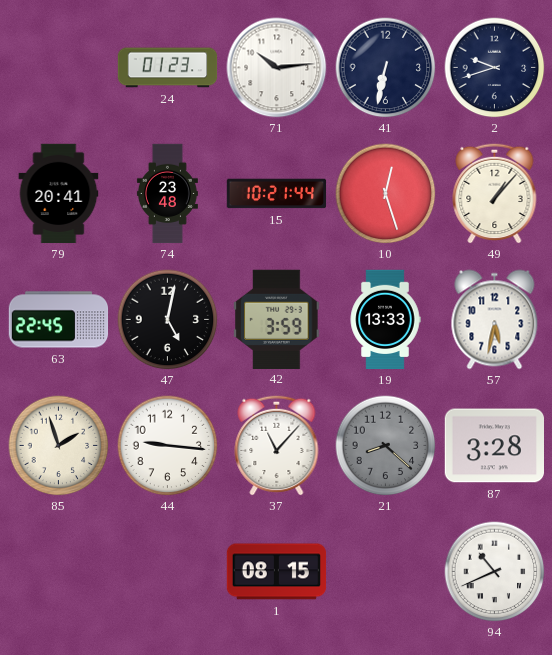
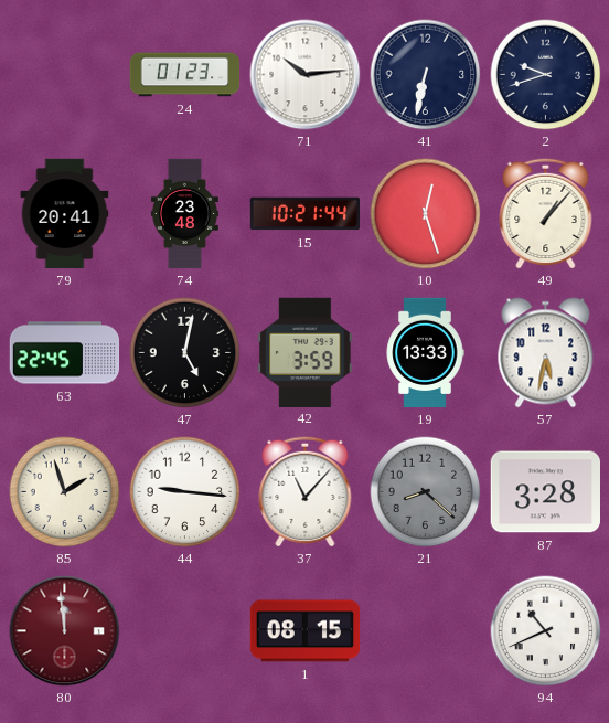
80: none -> 11:59 (65, 631)
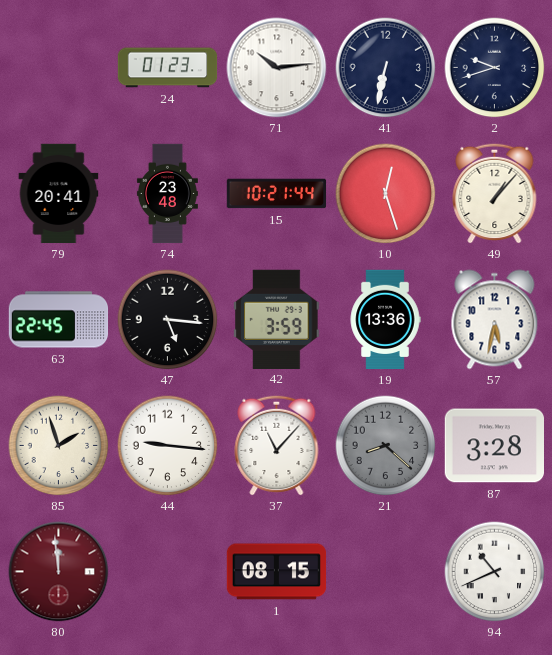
47: 5:02 -> 5:16 (168, 320)
19: 13:33 -> 13:36 (385, 320)
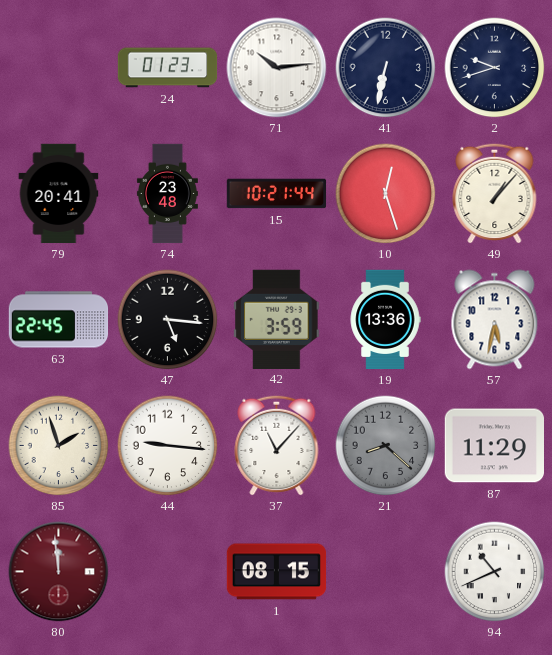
87: 3:28 -> 11:29 (494, 446)
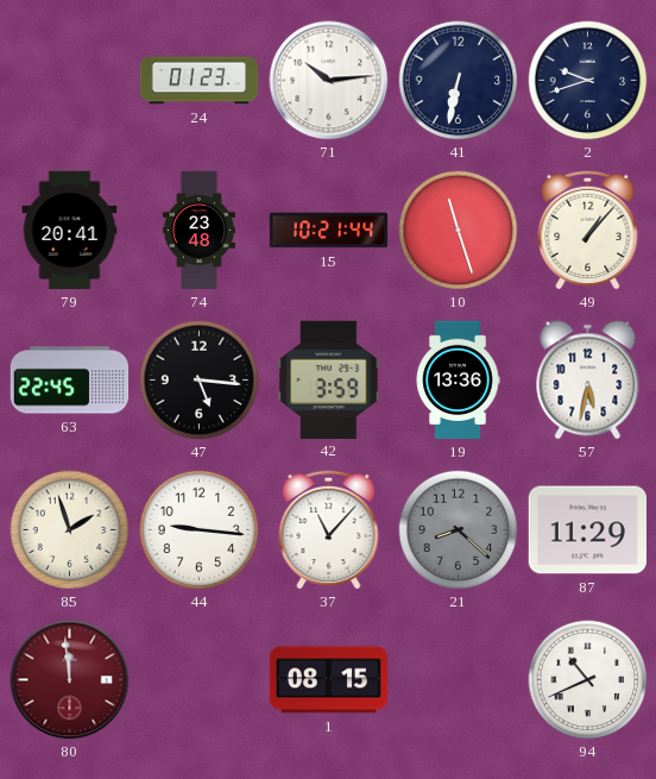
10: 12:27 -> 11:27 (459, 231)
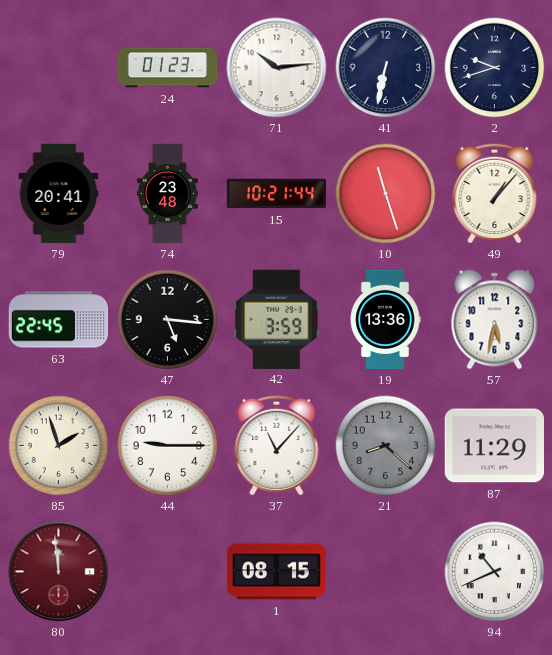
44: 9:16 -> 9:15 (168, 446)
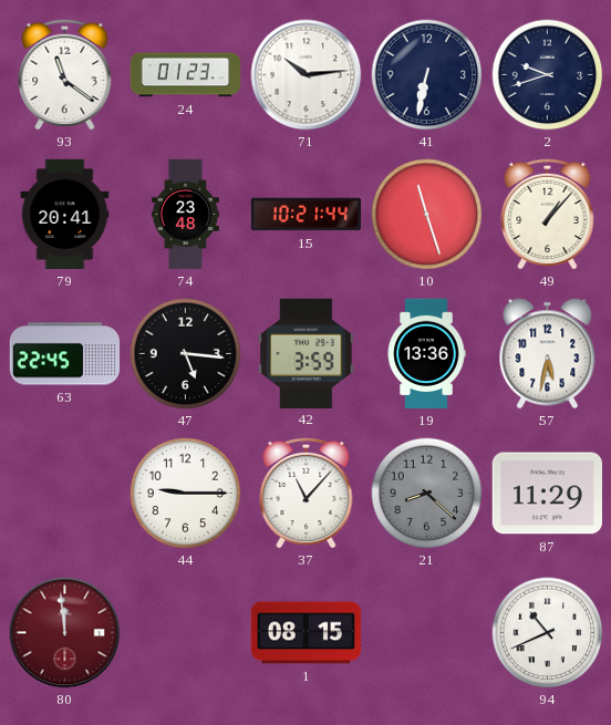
93: none -> 11:21 (65, 74)
85: 1:57 -> none (59, 446)
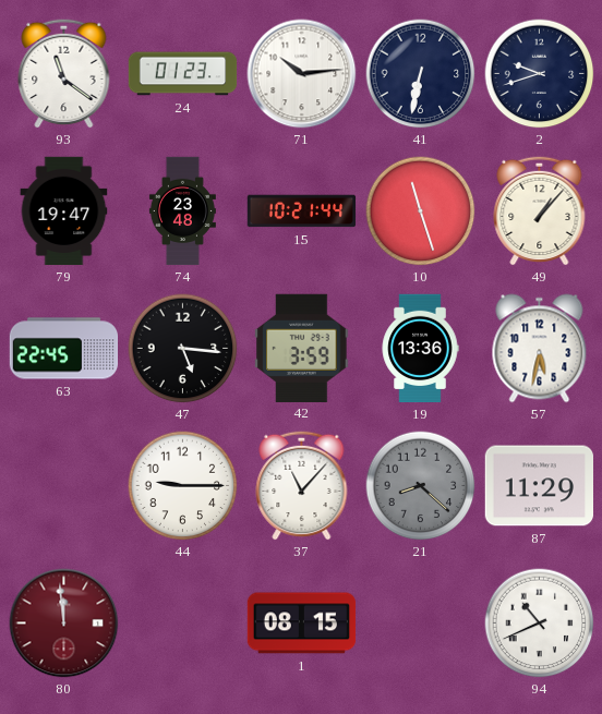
79: 20:41 -> 19:47 (64, 211)
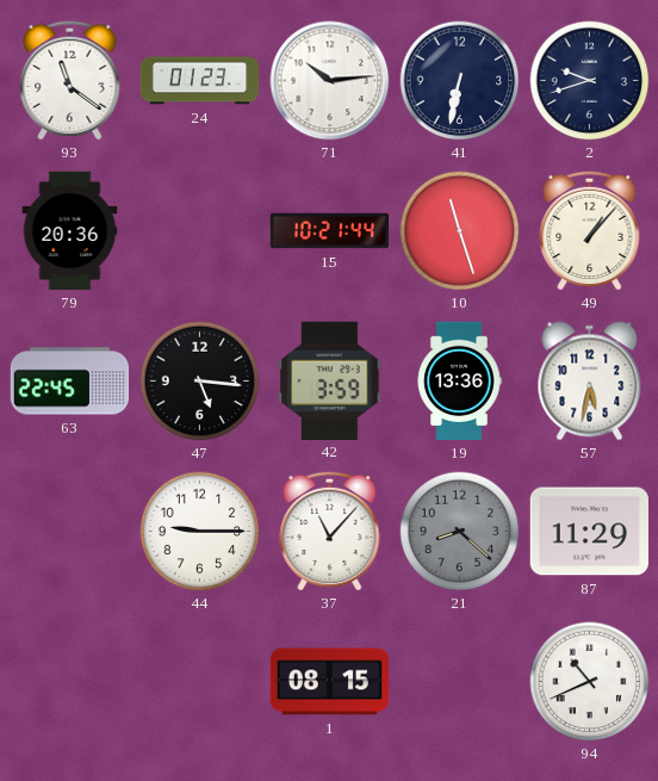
79: 19:47 -> 20:36 (70, 231)
74: 23:48 -> none (182, 211)
80: 11:59 -> none (64, 624)
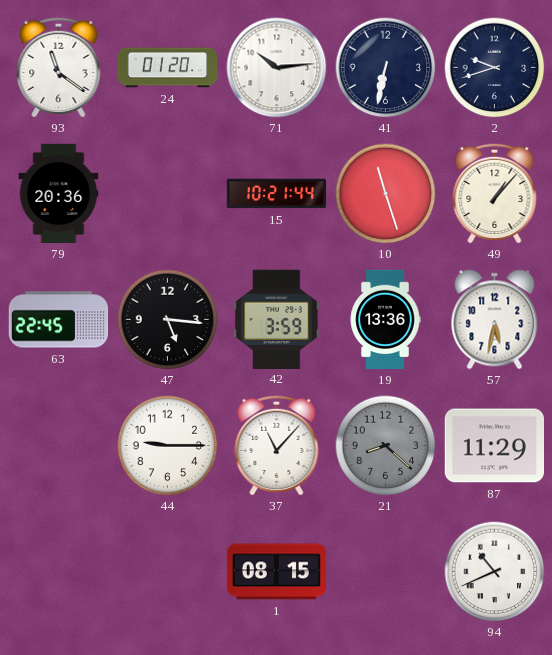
24: 01:23 -> 01:20 (168, 68)
